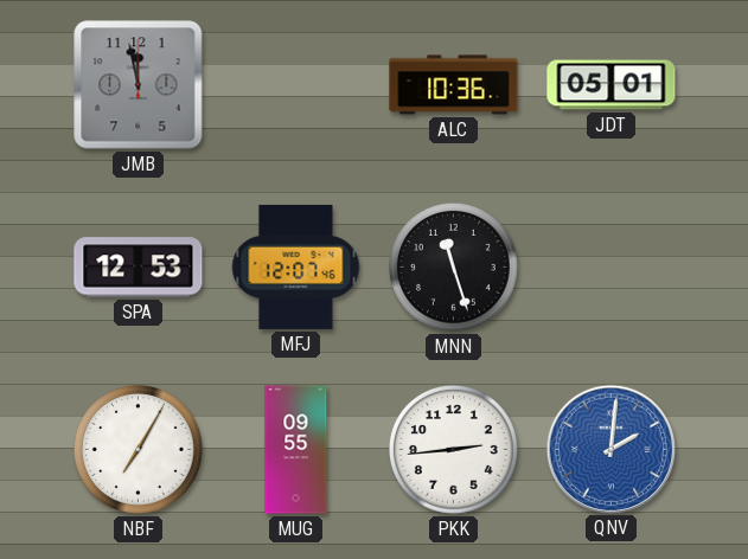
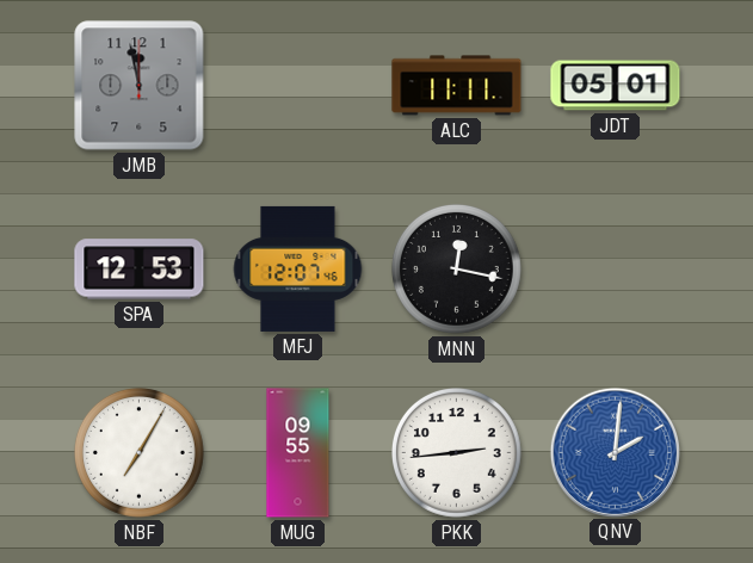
ALC: 10:36 -> 11:11 (457, 86)
MNN: 11:27 -> 12:17 (456, 268)
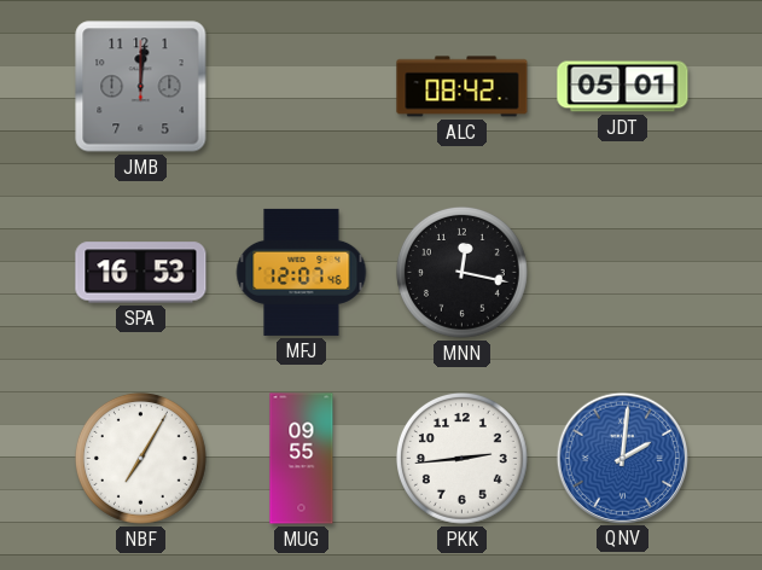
JMB: 11:58 -> 12:01 (141, 87)
ALC: 11:11 -> 08:42 (463, 87)
SPA: 12:53 -> 16:53 (141, 273)
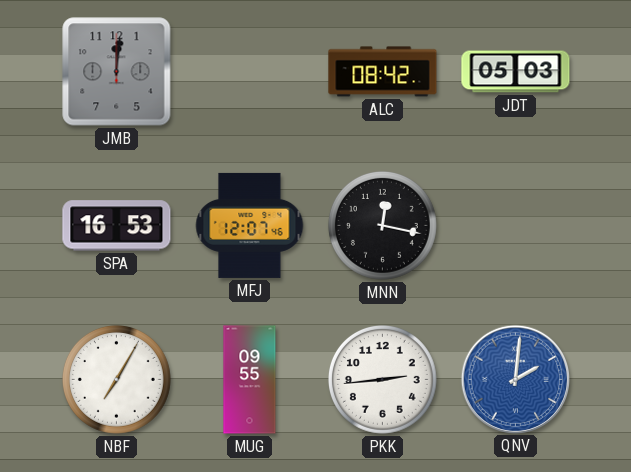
JDT: 05:01 -> 05:03 (516, 72)
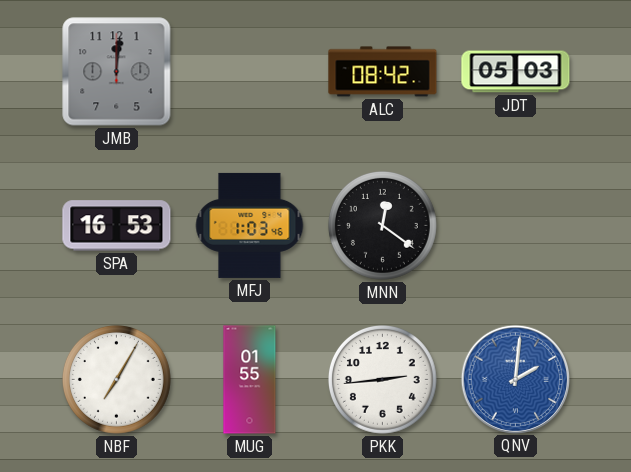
MFJ: 12:07 -> 1:03 (250, 225)
MNN: 12:17 -> 12:21 (382, 225)
MUG: 09:55 -> 01:55 (250, 380)
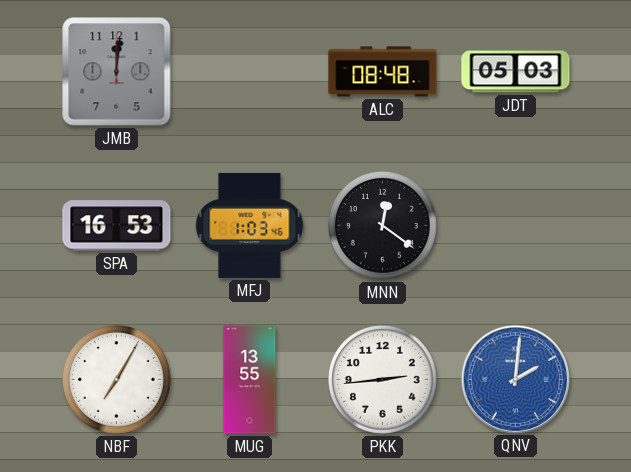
ALC: 08:42 -> 08:48 (383, 72)
MUG: 01:55 -> 13:55 (250, 380)
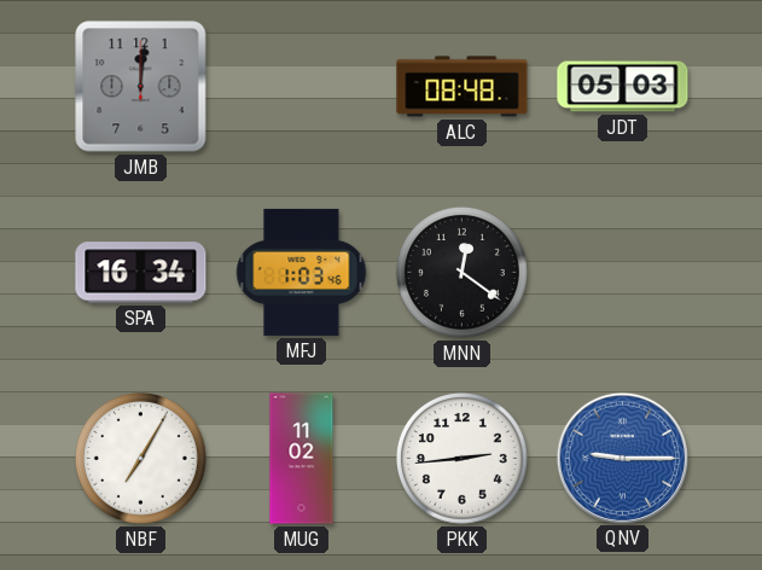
SPA: 16:53 -> 16:34 (141, 273)
MUG: 13:55 -> 11:02 (302, 459)
QNV: 2:01 -> 9:15 (622, 458)
